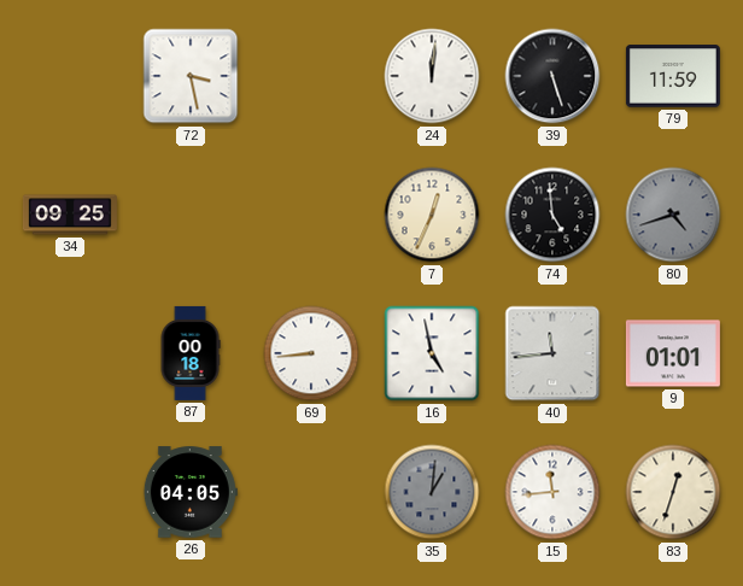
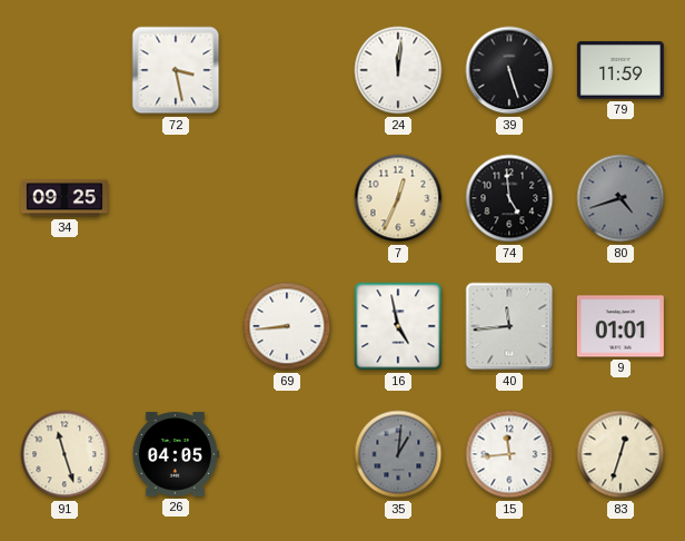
87: 00:18 -> none (191, 353)
91: none -> 11:27 (64, 454)
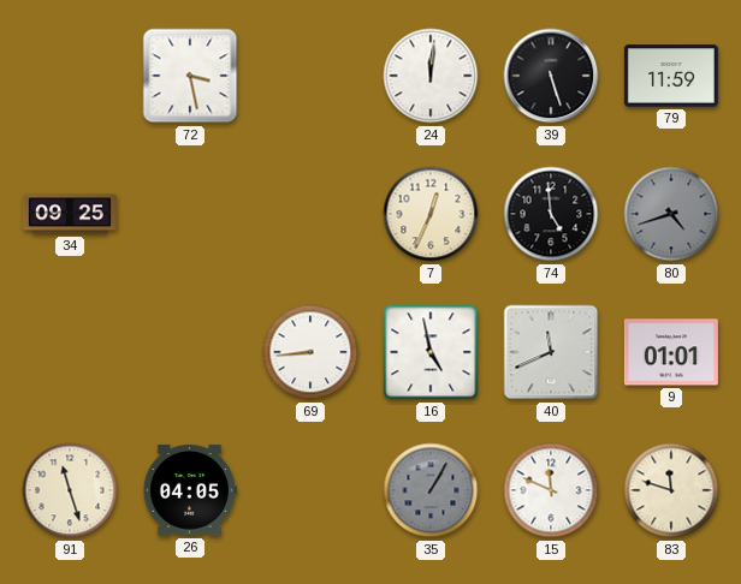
40: 11:44 -> 11:41 (551, 352)
35: 1:01 -> 1:05 (431, 490)
15: 11:44 -> 11:49 (551, 490)
83: 12:33 -> 11:48 (671, 490)
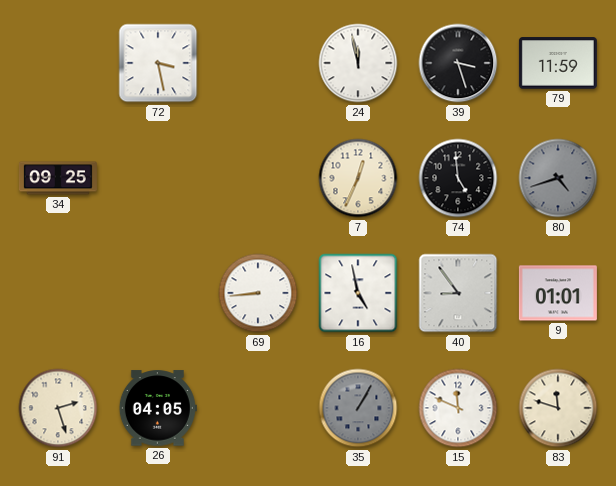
24: 12:01 -> 11:58 (358, 63)
39: 5:27 -> 3:27 (458, 63)
40: 11:41 -> 8:54 (458, 293)
91: 11:27 -> 2:27 (58, 408)
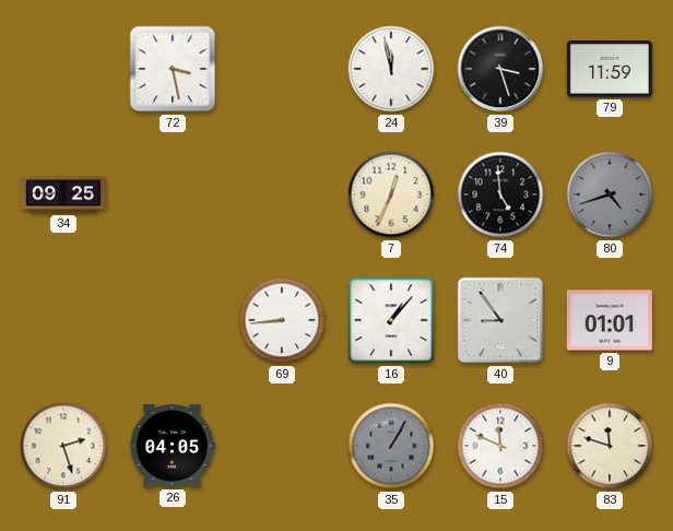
16: 4:58 -> 1:07 (391, 320)
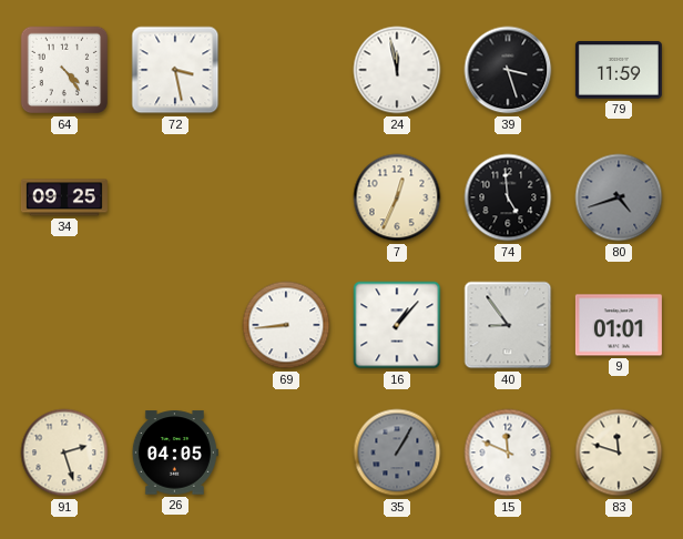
64: none -> 4:24 (64, 70)
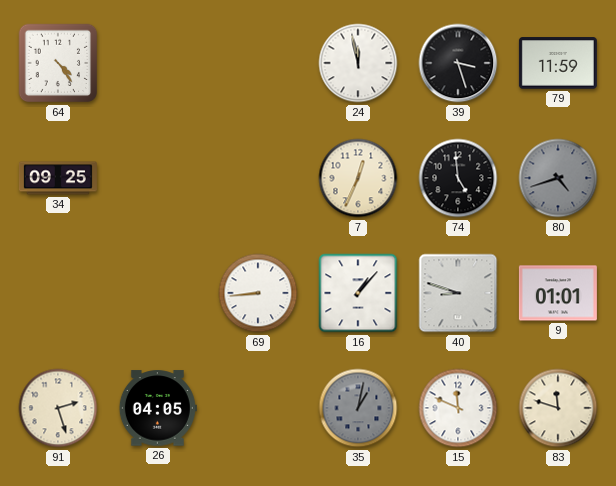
72: 3:28 -> none (175, 70)
40: 8:54 -> 8:48 (458, 293)
35: 1:05 -> 1:02 (358, 408)
